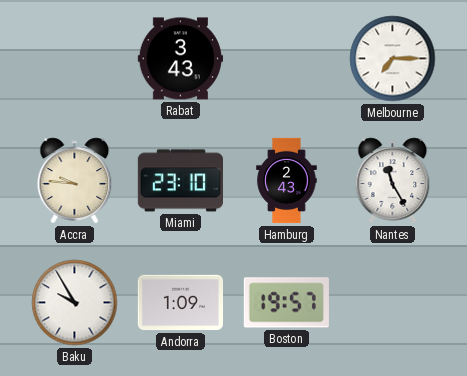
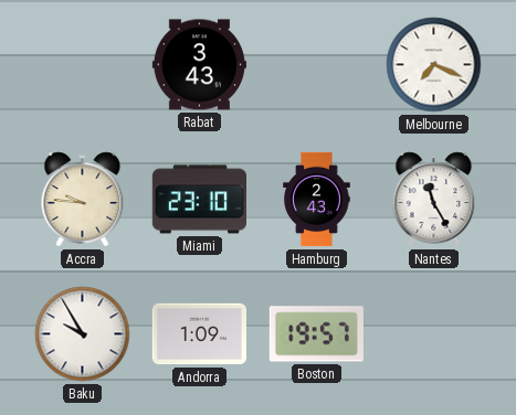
Melbourne: 7:15 -> 7:19 (434, 65)
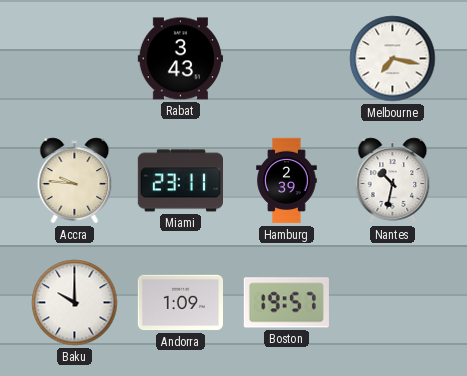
Melbourne: 7:19 -> 7:17 (393, 59)
Miami: 23:10 -> 23:11 (180, 181)
Hamburg: 2:43 -> 2:39 (287, 181)
Nantes: 11:25 -> 10:32 (393, 181)
Baku: 9:55 -> 10:00 (75, 303)
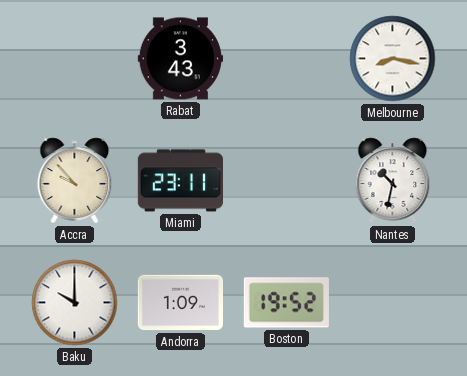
Melbourne: 7:17 -> 8:17 (393, 59)
Accra: 9:46 -> 9:53 (75, 181)
Hamburg: 2:39 -> none (287, 181)
Boston: 19:57 -> 19:52 (286, 303)
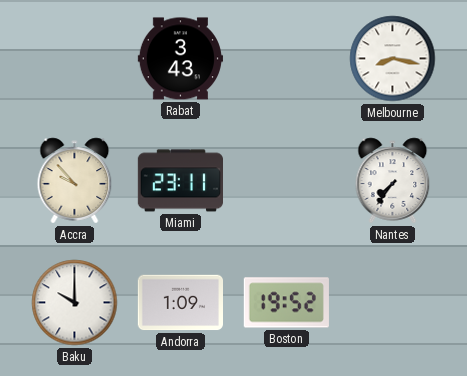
Nantes: 10:32 -> 7:36 (393, 181)
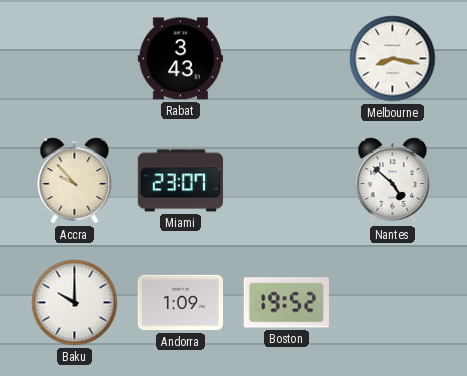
Miami: 23:11 -> 23:07 (180, 181)
Nantes: 7:36 -> 4:52 (393, 181)
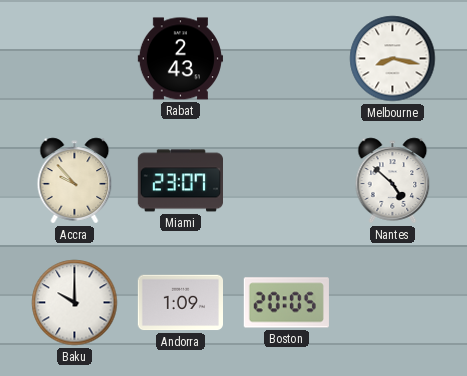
Rabat: 3:43 -> 2:43 (180, 59)
Boston: 19:52 -> 20:05 (286, 303)
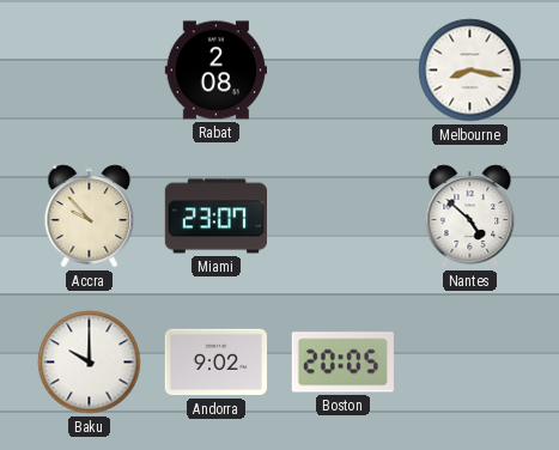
Rabat: 2:43 -> 2:08 (215, 71)
Andorra: 1:09 -> 9:02 (215, 363)
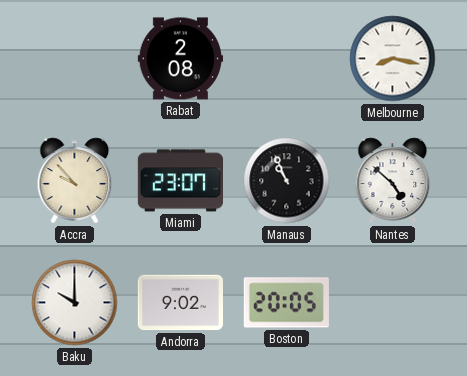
Manaus: none -> 10:56 (287, 181)
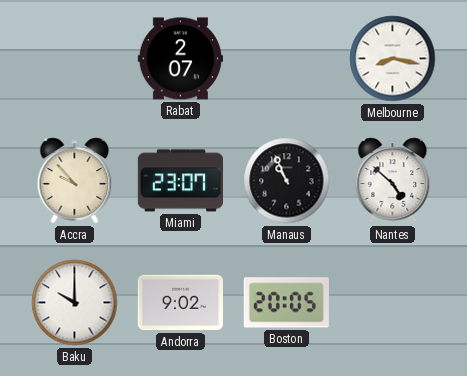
Rabat: 2:08 -> 2:07 (180, 59)
